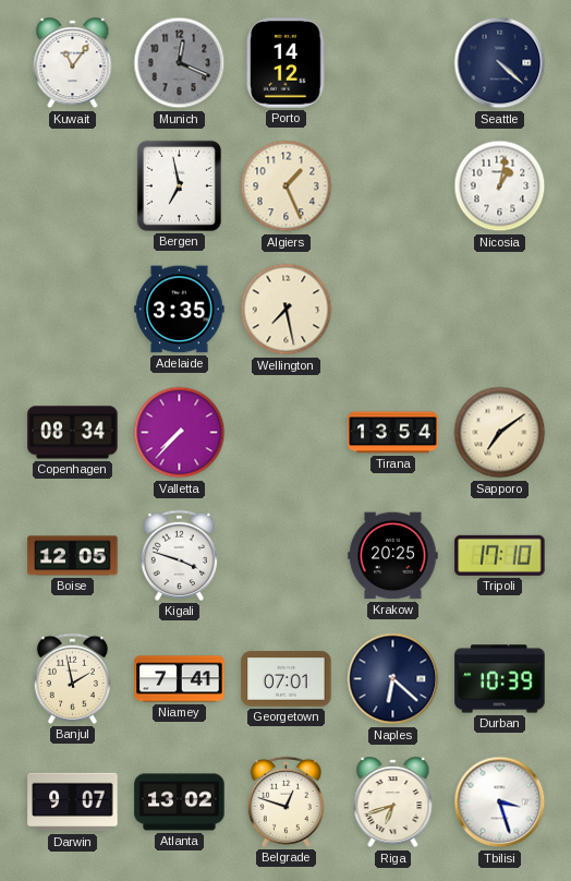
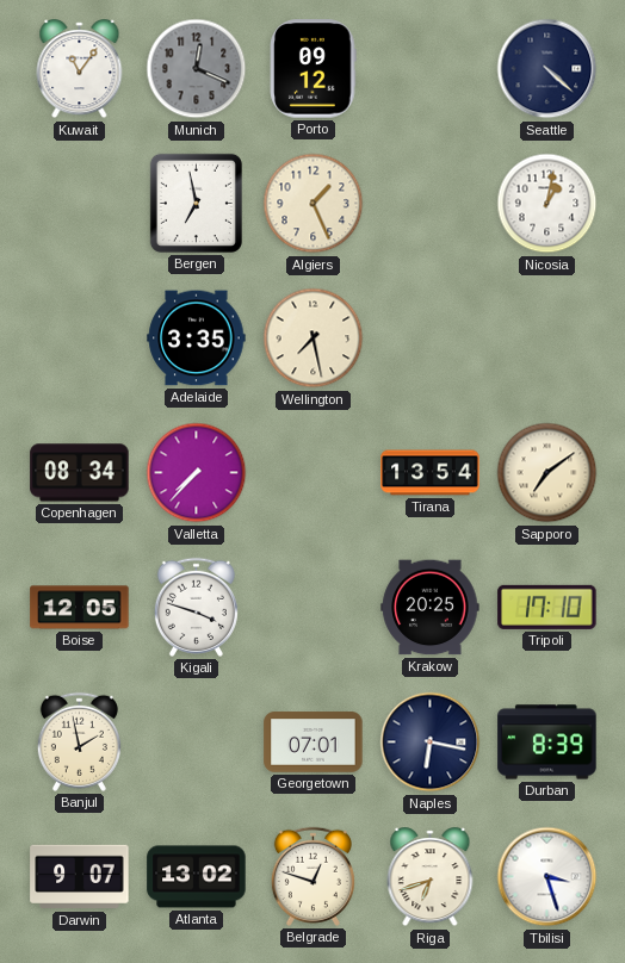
Porto: 14:12 -> 09:12 (314, 69)
Niamey: 7:41 -> none (180, 679)
Naples: 6:22 -> 6:17 (431, 743)
Durban: 10:39 -> 8:39 (547, 743)
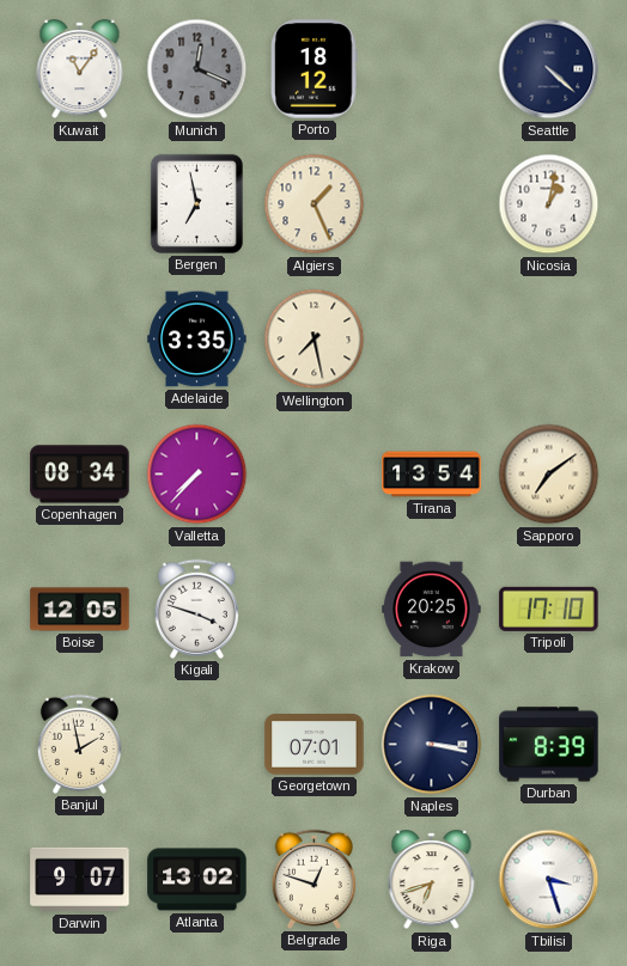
Porto: 09:12 -> 18:12 (315, 69)
Naples: 6:17 -> 3:17 (432, 745)
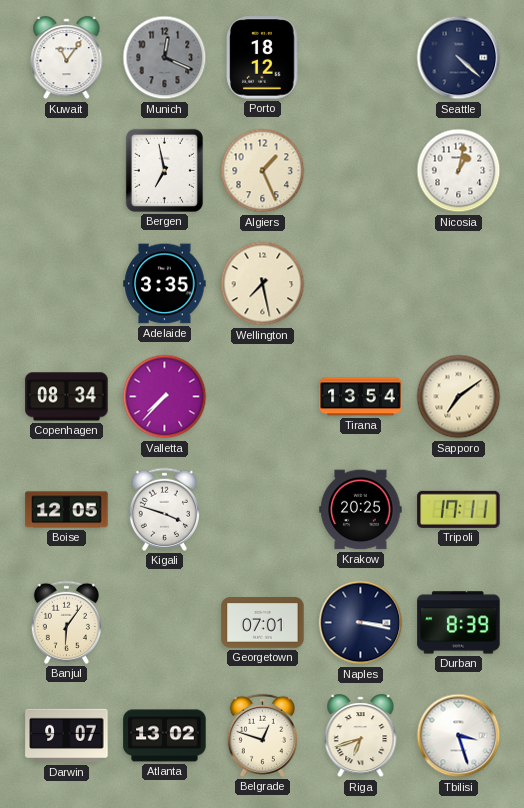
Tripoli: 17:10 -> 17:11 (459, 509)
Banjul: 1:58 -> 6:06 (66, 622)
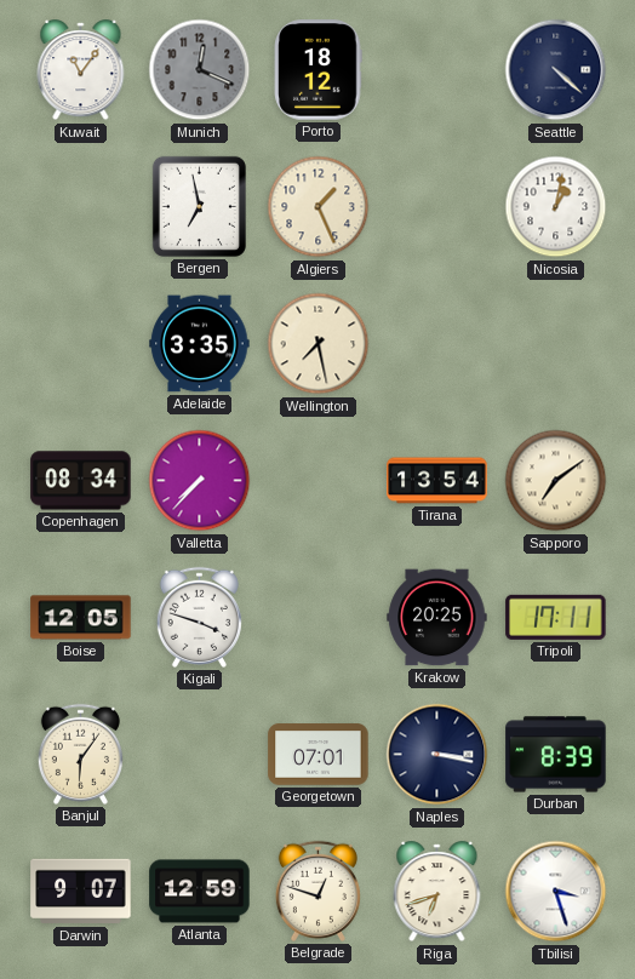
Atlanta: 13:02 -> 12:59 (200, 892)
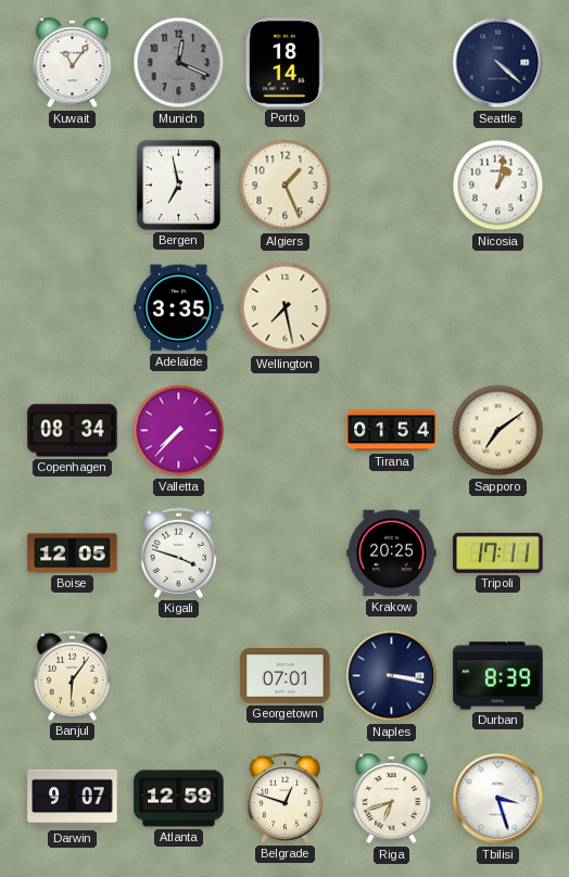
Porto: 18:12 -> 18:14 (286, 63)
Tirana: 13:54 -> 01:54 (392, 431)
